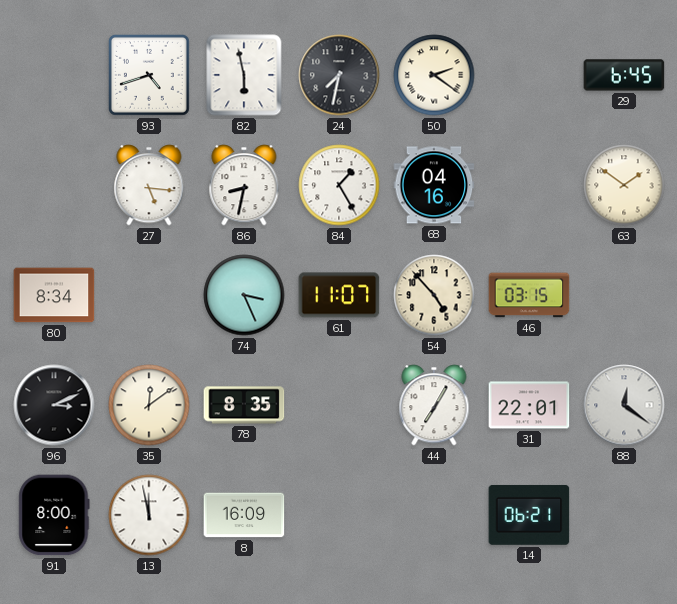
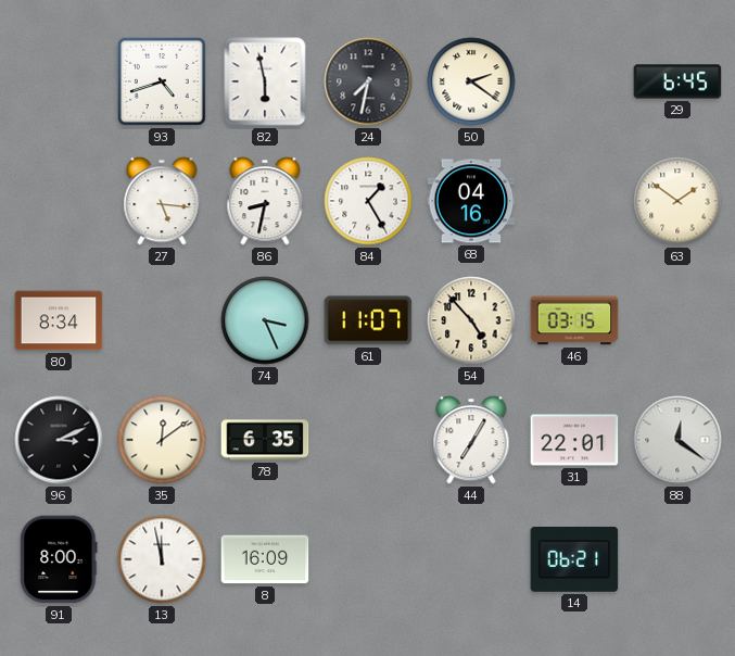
78: 8:35 -> 6:35 (265, 440)
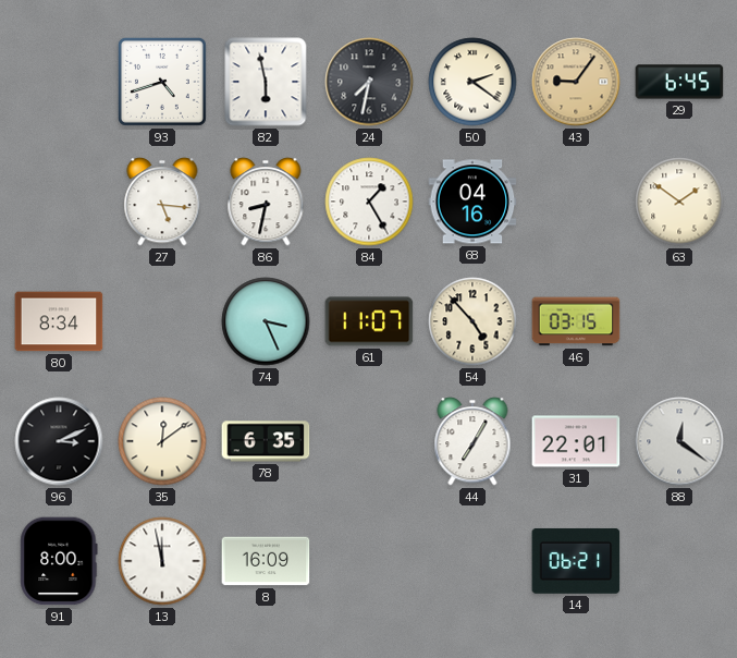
43: none -> 9:06 (576, 82)
